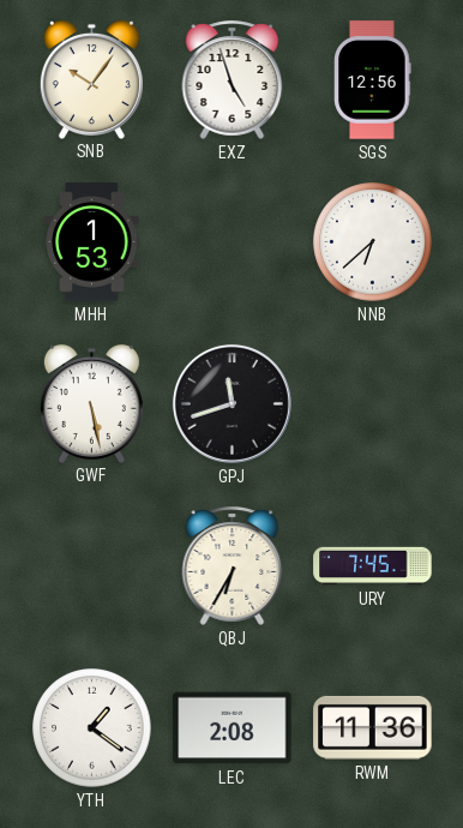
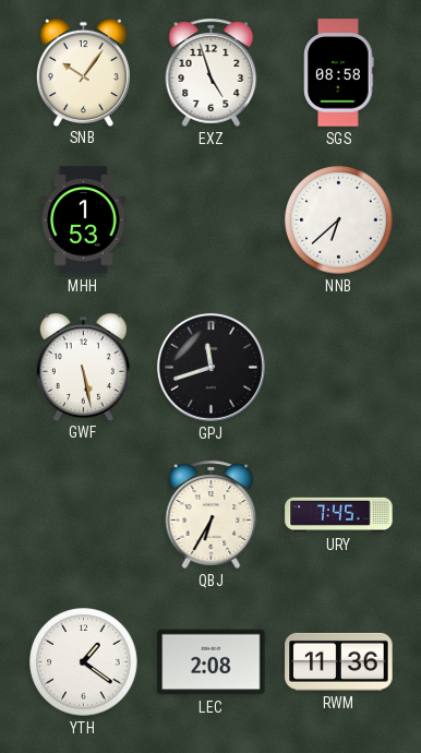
SGS: 12:56 -> 08:58 (339, 73)
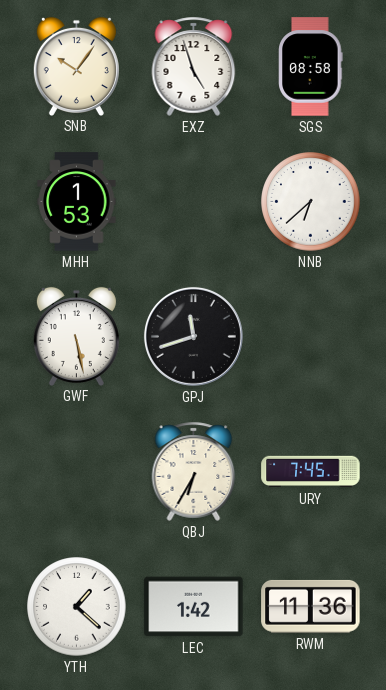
YTH: 1:21 -> 1:22 (77, 607)
LEC: 2:08 -> 1:42 (194, 607)
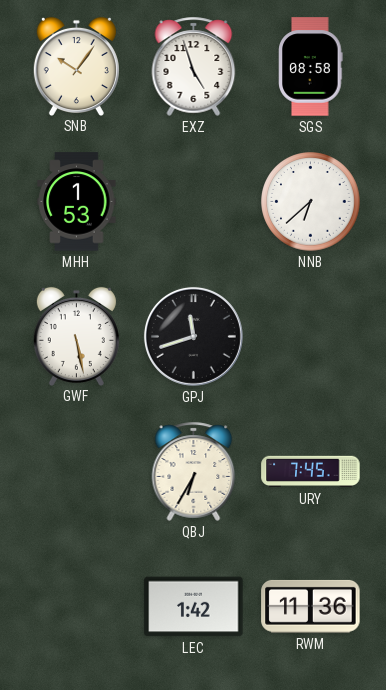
YTH: 1:22 -> none (77, 607)
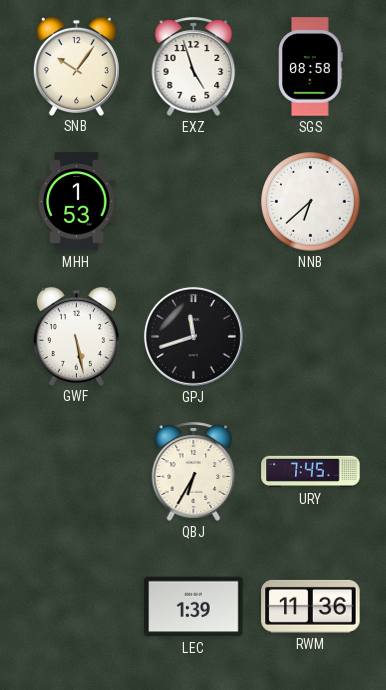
LEC: 1:42 -> 1:39 (194, 607)
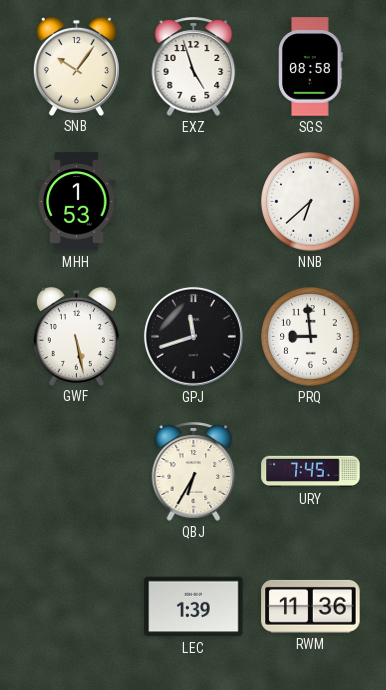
PRQ: none -> 8:59 (311, 337)
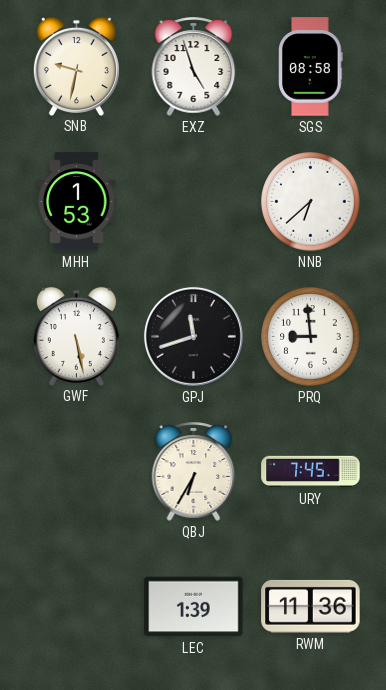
SNB: 10:06 -> 9:32 (76, 66)
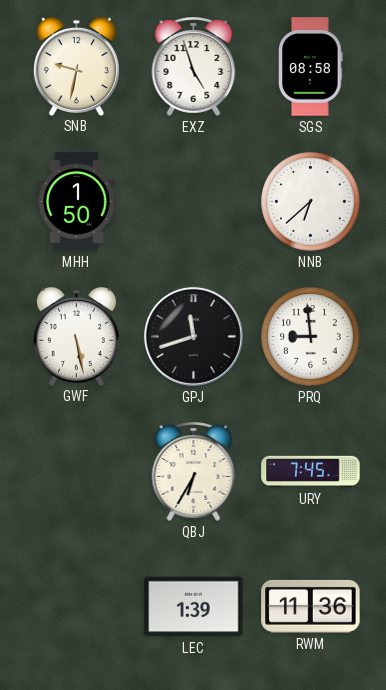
MHH: 1:53 -> 1:50 (77, 202)
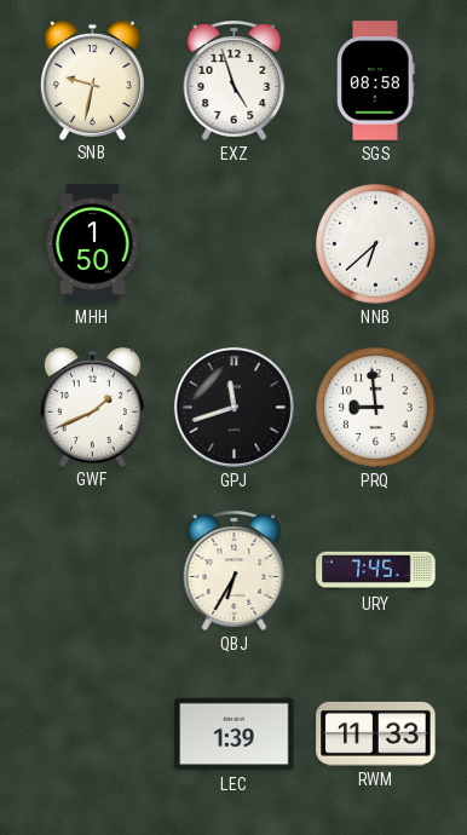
GWF: 5:28 -> 1:41 (92, 407)
RWM: 11:36 -> 11:33 (376, 733)
